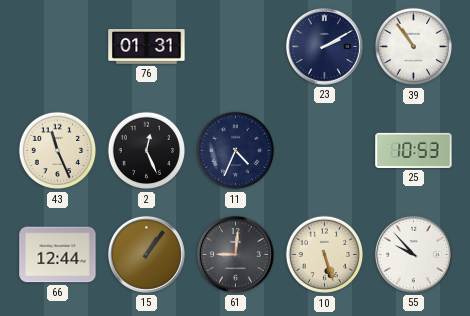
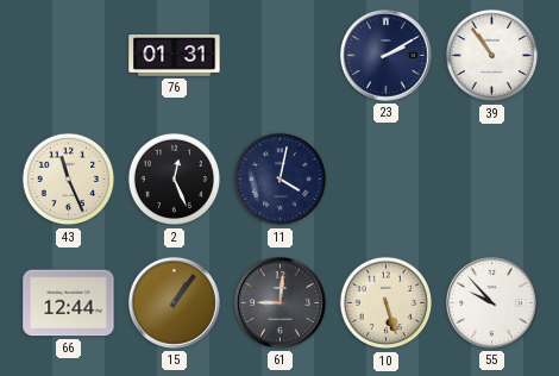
11: 4:34 -> 4:02 (281, 180)
25: 10:53 -> none (414, 150)
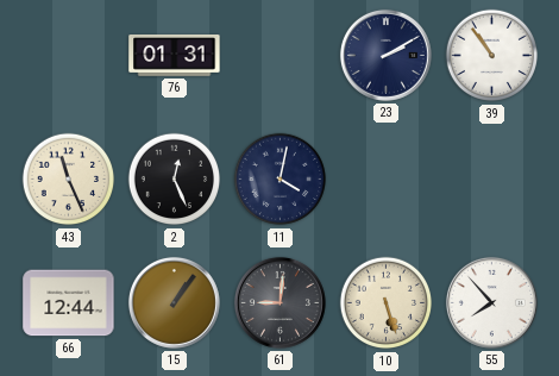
55: 9:53 -> 7:53 (491, 302)
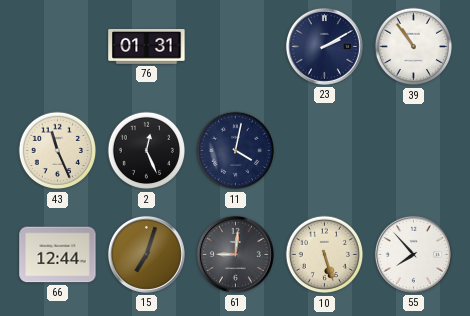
15: 1:06 -> 7:03 (146, 254)
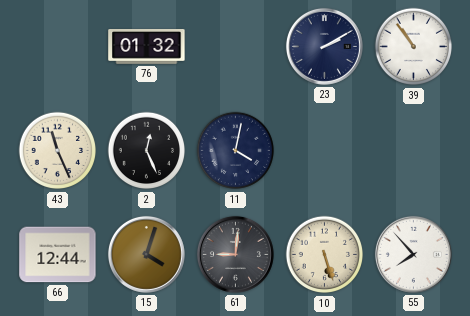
76: 01:31 -> 01:32 (147, 47)
15: 7:03 -> 4:03 (146, 254)
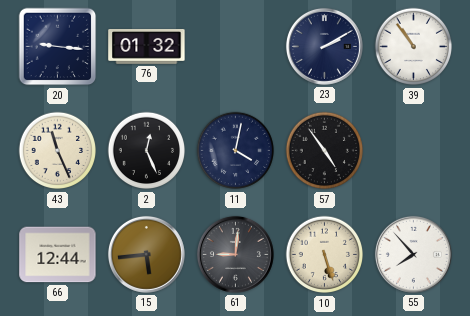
20: none -> 9:16 (58, 47)
57: none -> 4:54 (325, 151)
15: 4:03 -> 5:44 (146, 254)
